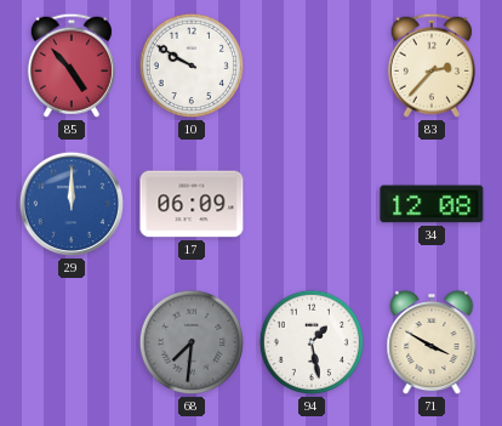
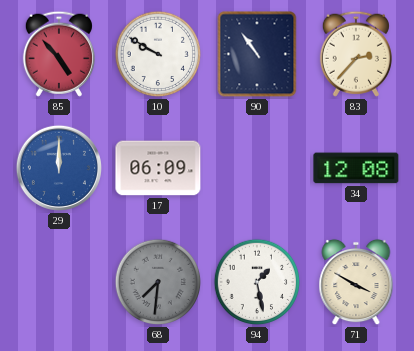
90: none -> 10:54 (257, 54)
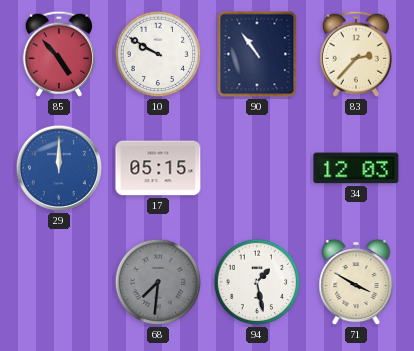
17: 06:09 -> 05:15 (158, 168)
34: 12:08 -> 12:03 (356, 168)
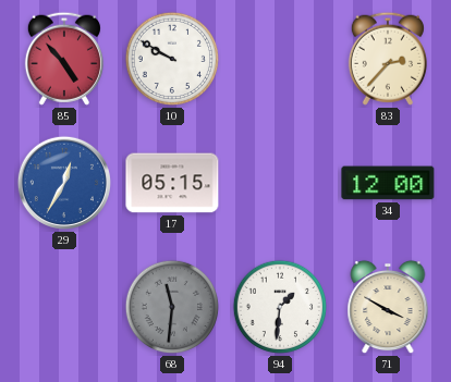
90: 10:54 -> none (257, 54)
29: 12:00 -> 12:35 (64, 183)
34: 12:03 -> 12:00 (388, 183)
68: 7:31 -> 11:31 (172, 307)
94: 1:28 -> 1:31 (280, 307)
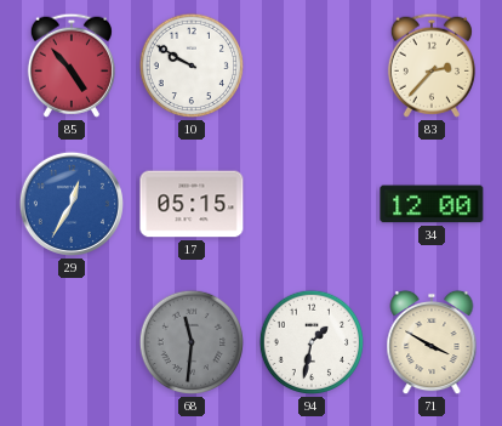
94: 1:31 -> 1:32 (312, 342)
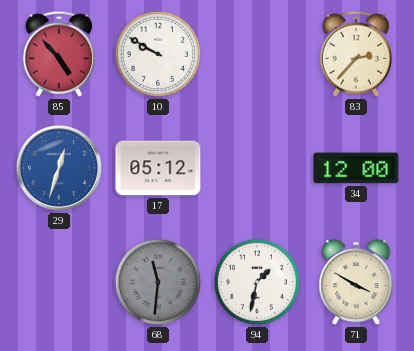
29: 12:35 -> 12:33 (59, 168)
17: 05:15 -> 05:12 (158, 168)
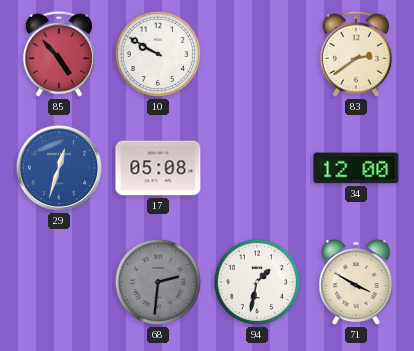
83: 2:37 -> 2:39 (356, 54)
17: 05:12 -> 05:08 (158, 168)
68: 11:31 -> 2:31 (158, 282)
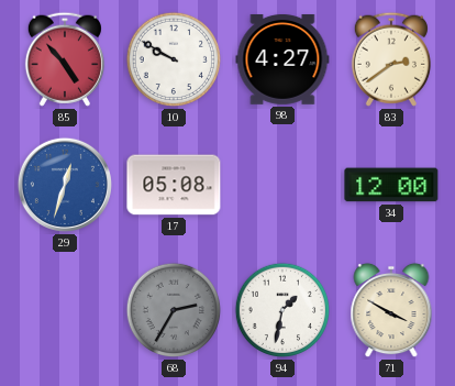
98: none -> 4:27 (282, 59)
68: 2:31 -> 2:35 (174, 310)
